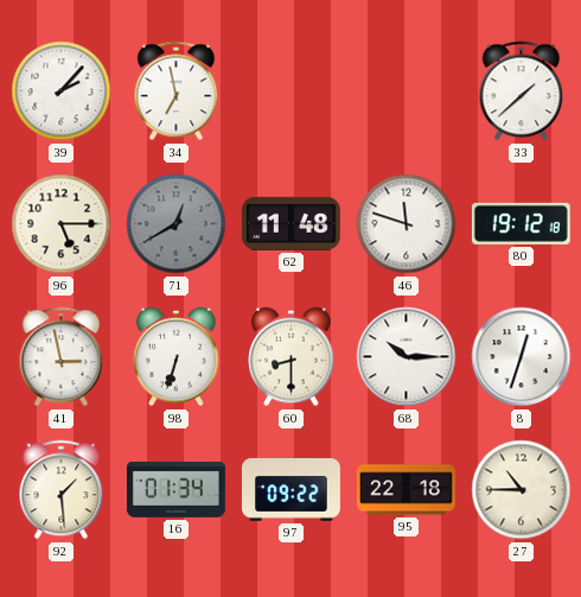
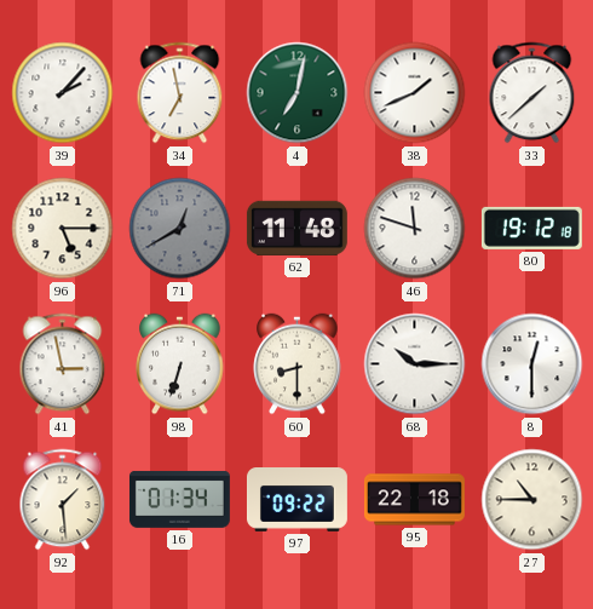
4: none -> 7:02 (298, 93)
38: none -> 1:41 (415, 93)
8: 12:33 -> 12:30 (532, 364)
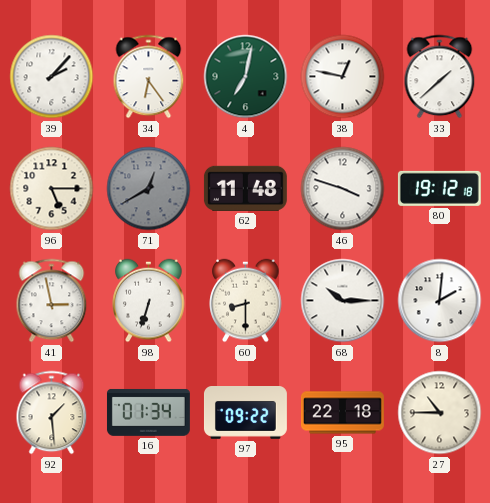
34: 6:58 -> 6:24 (149, 77)
38: 1:41 -> 12:47 (343, 77)
46: 11:48 -> 3:48 (343, 189)
8: 12:30 -> 2:01 (440, 301)
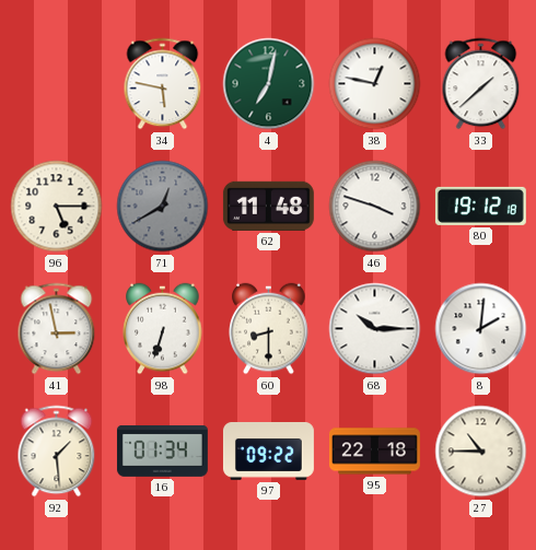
39: 2:07 -> none (52, 77)
34: 6:24 -> 5:47 (163, 84)
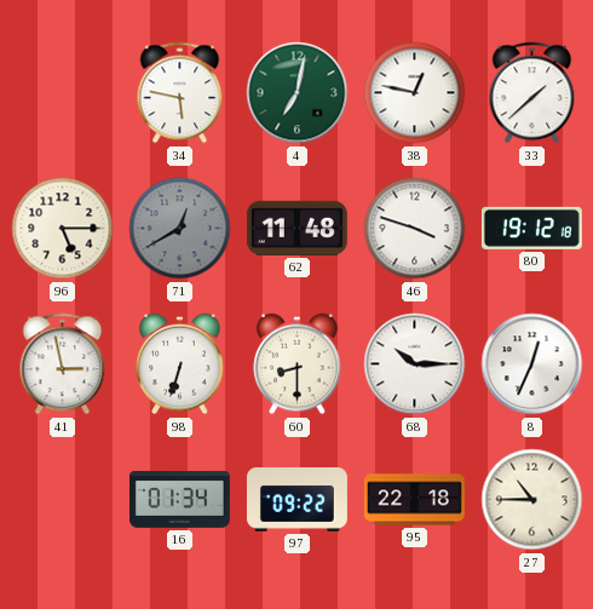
8: 2:01 -> 12:34 (532, 364)
92: 1:29 -> none (57, 452)
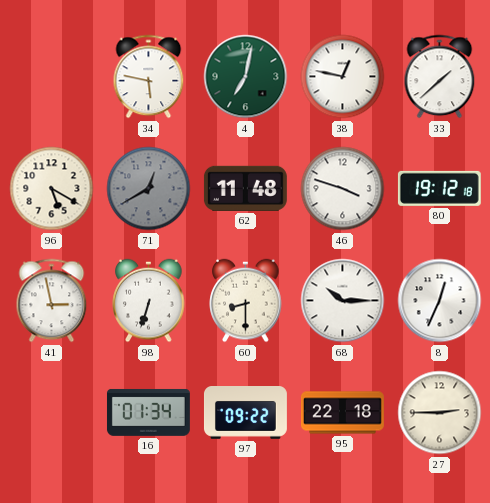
96: 5:15 -> 5:20 (52, 189)
27: 10:45 -> 2:45 (440, 413)
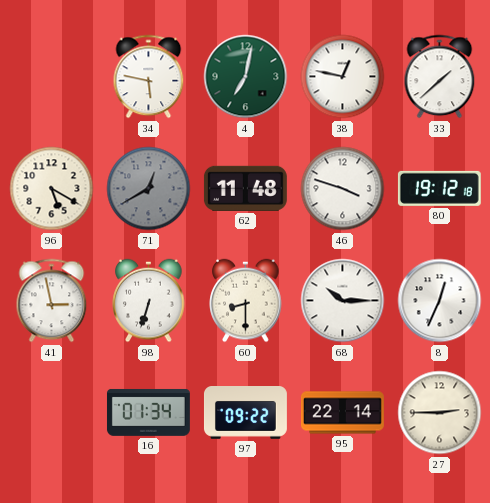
95: 22:18 -> 22:14 (342, 413)
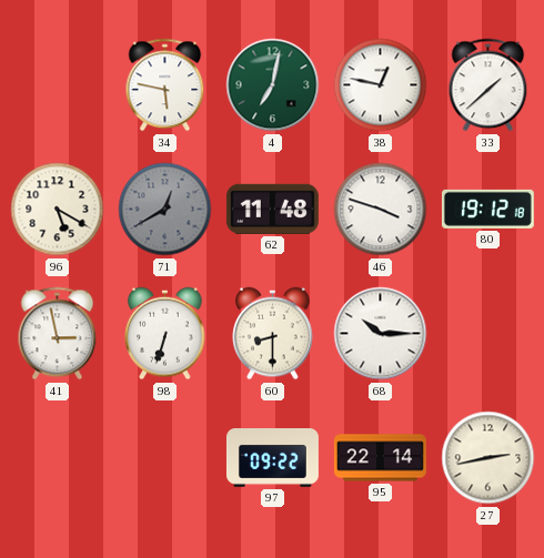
8: 12:34 -> none (440, 301)
16: 01:34 -> none (148, 412)
27: 2:45 -> 2:43 (488, 458)
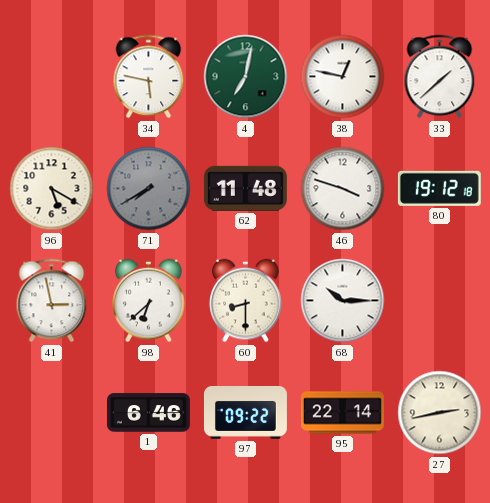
71: 12:40 -> 7:40 (149, 189)
98: 6:33 -> 6:38 (149, 301)
1: none -> 6:46 (148, 413)
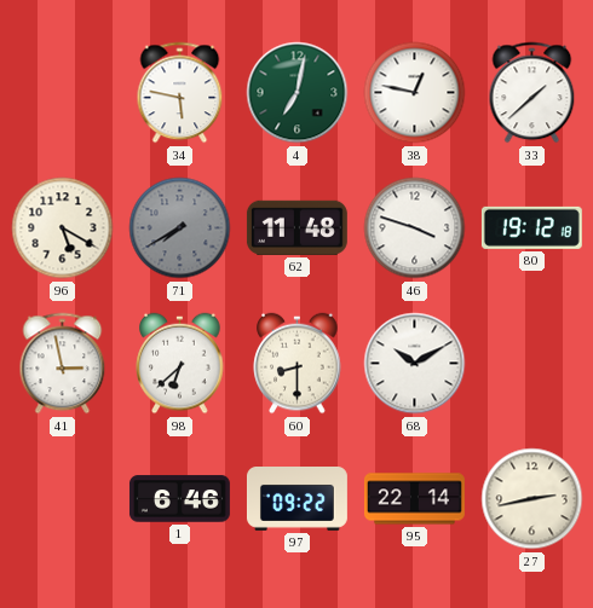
68: 10:15 -> 10:10 (415, 364)
